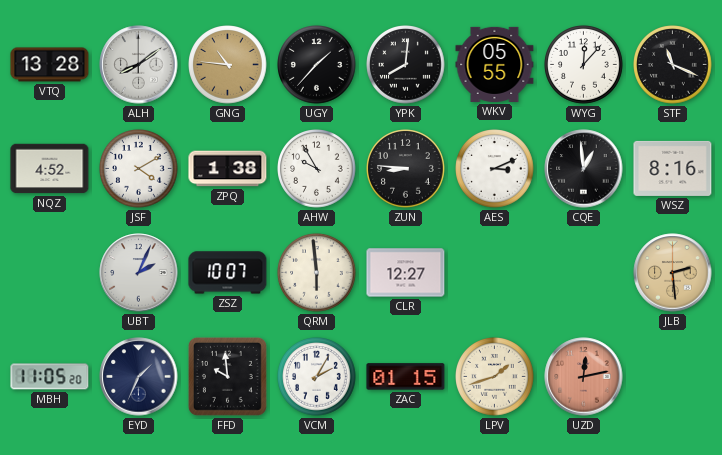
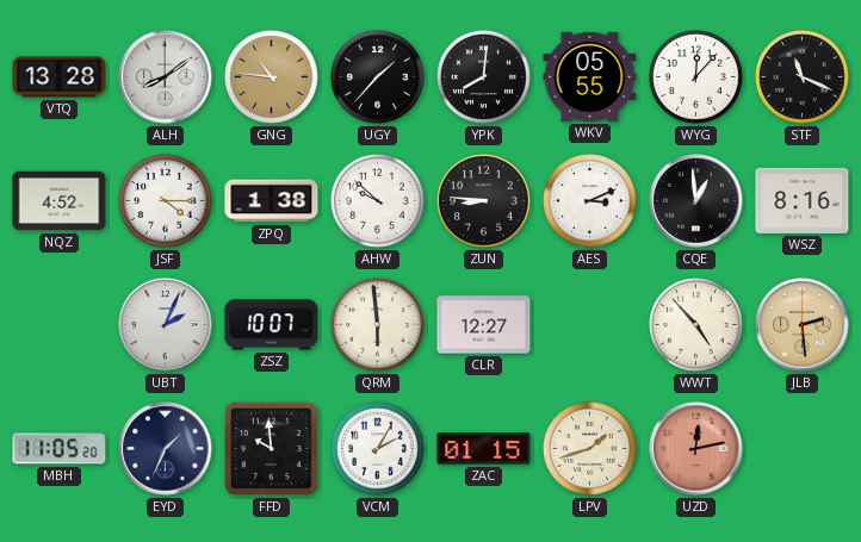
JSF: 4:10 -> 4:15 (166, 201)
AHW: 9:55 -> 9:52 (378, 201)
WWT: none -> 4:53 (696, 325)
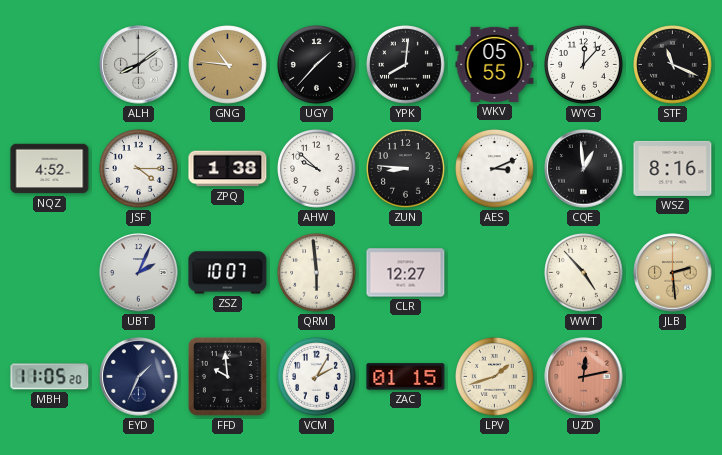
VTQ: 13:28 -> none (60, 77)
